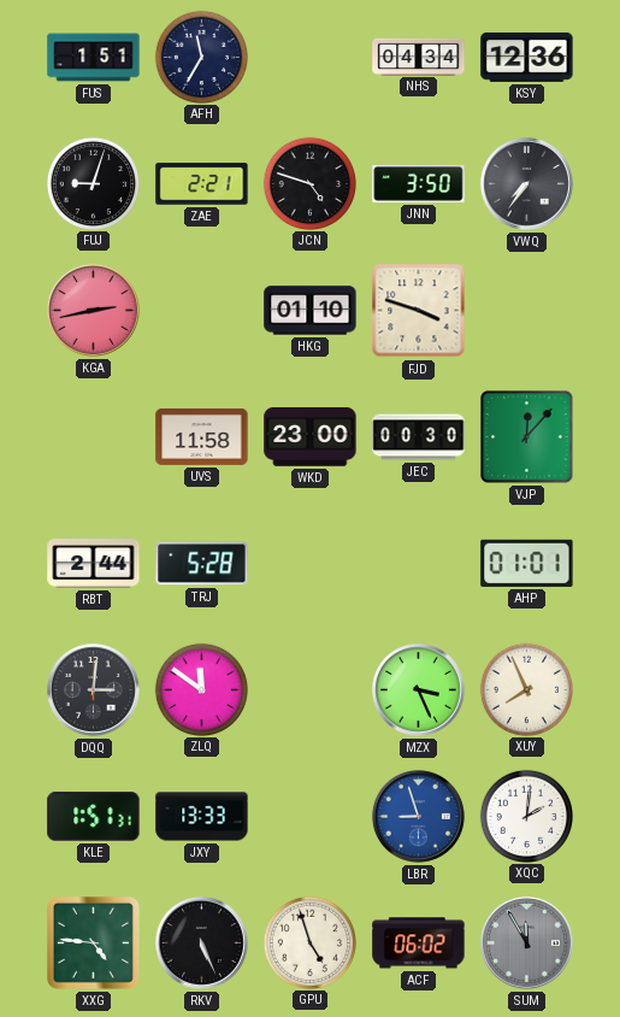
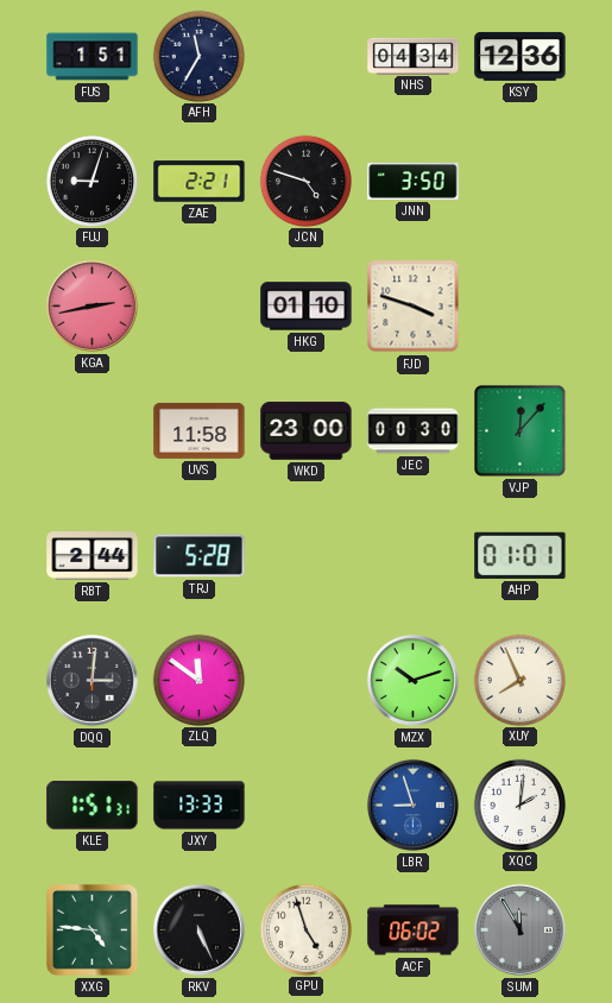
VWQ: 7:36 -> none (526, 183)
MZX: 3:26 -> 10:12 (412, 680)
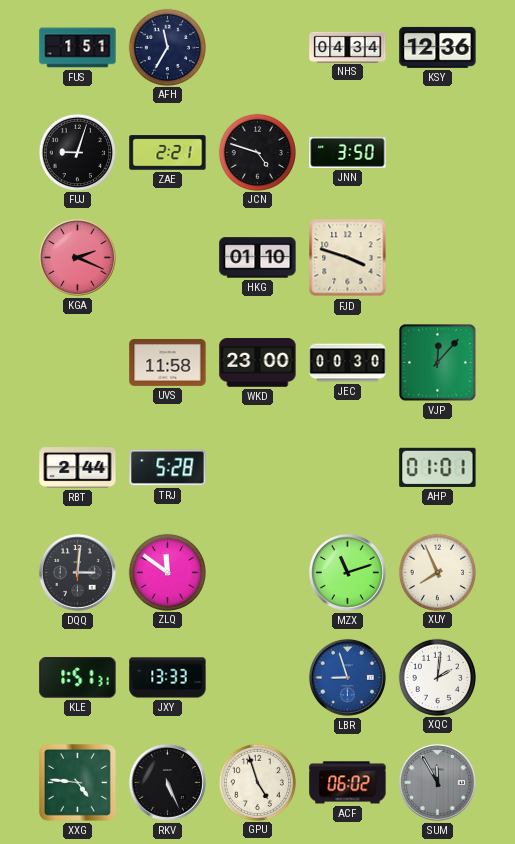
KGA: 2:43 -> 2:19 (77, 257)
MZX: 10:12 -> 11:12 (347, 572)
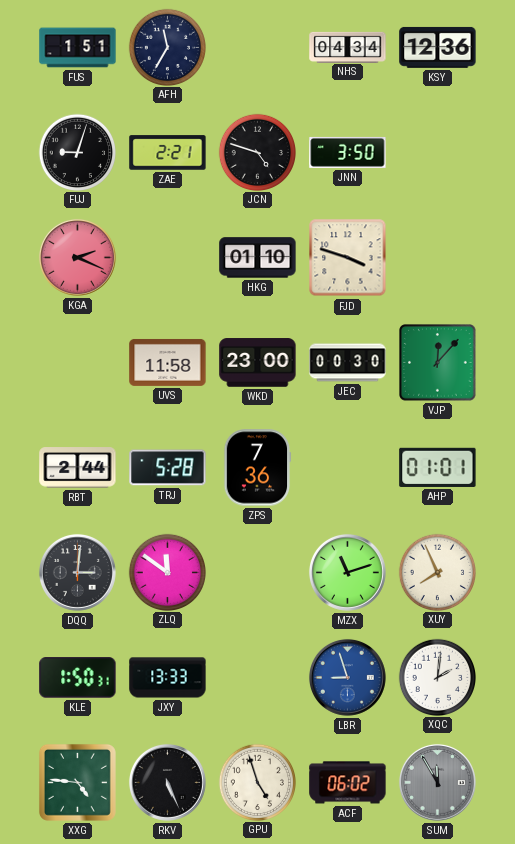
ZPS: none -> 7:36 (257, 468)
KLE: 1:51 -> 1:50 (78, 678)
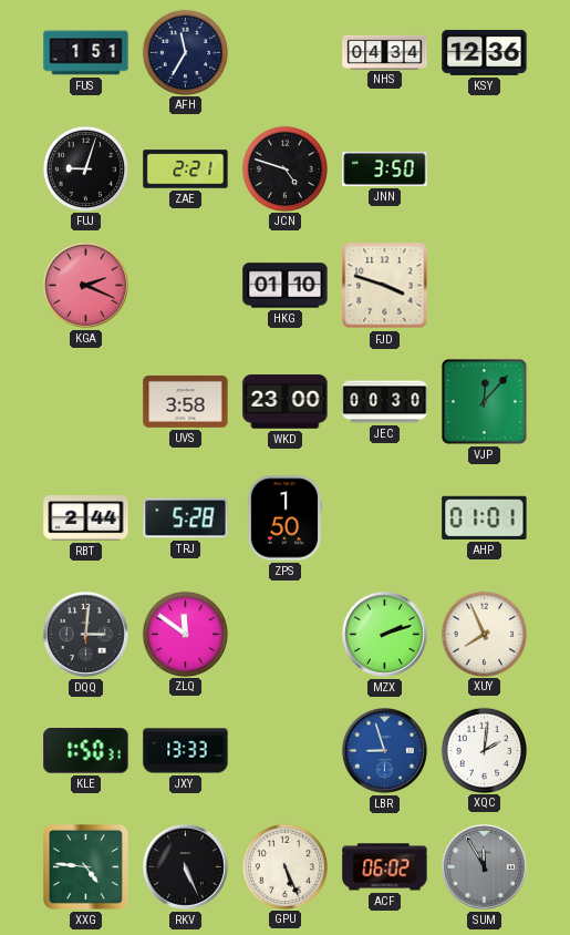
UVS: 11:58 -> 3:58 (186, 401)
ZPS: 7:36 -> 1:50 (284, 518)
MZX: 11:12 -> 2:12 (384, 634)
GPU: 4:57 -> 5:26 (284, 866)
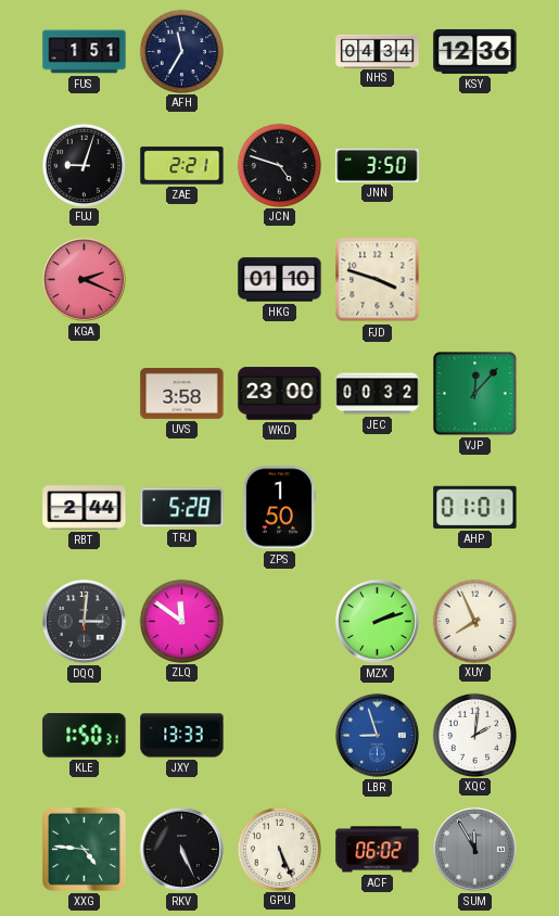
JEC: 00:30 -> 00:32 (378, 394)
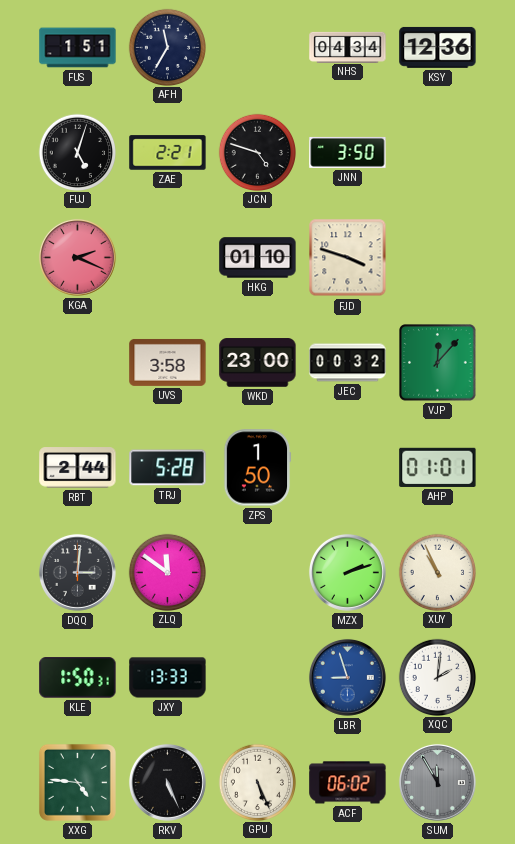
FUJ: 9:03 -> 5:03 (77, 152)
XUY: 7:56 -> 10:56 (437, 572)
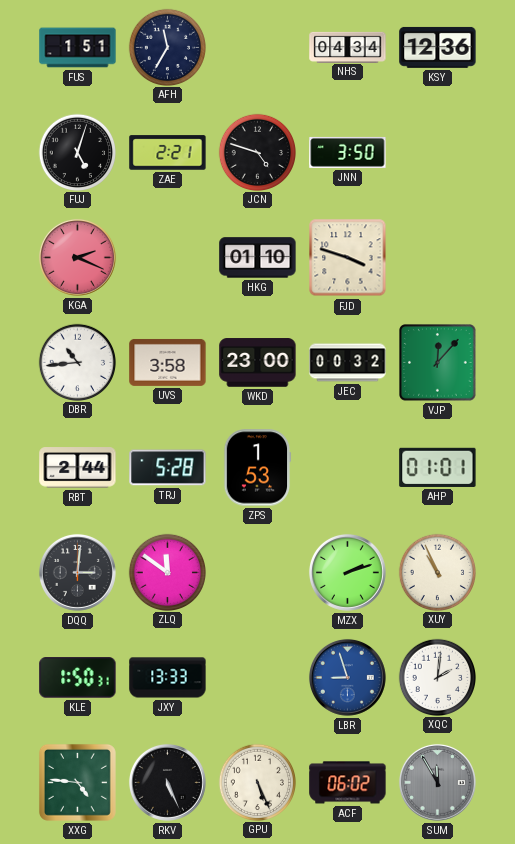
DBR: none -> 10:44 (77, 362)
ZPS: 1:50 -> 1:53 (257, 468)
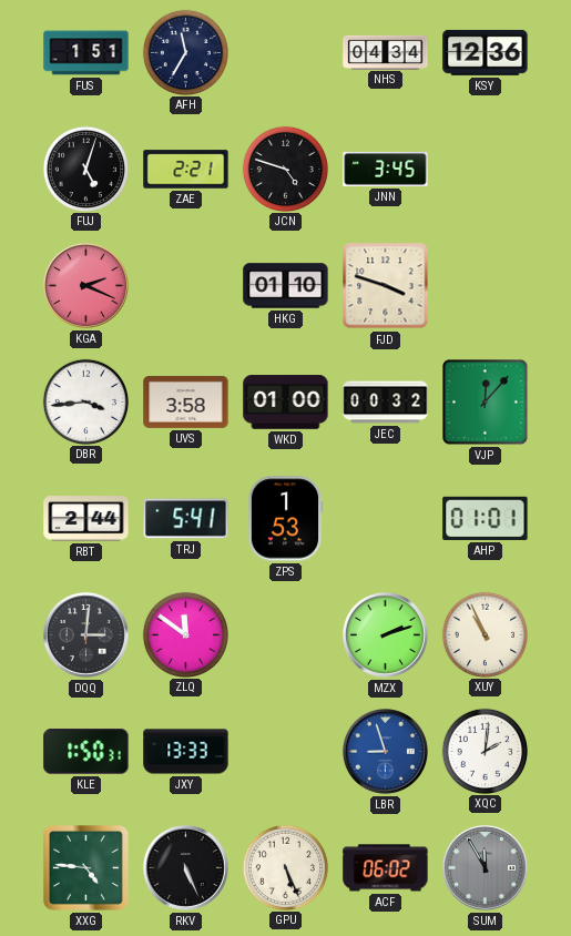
JNN: 3:50 -> 3:45 (386, 169)
DBR: 10:44 -> 3:44 (85, 401)
WKD: 23:00 -> 01:00 (286, 403)
TRJ: 5:28 -> 5:41 (186, 519)
